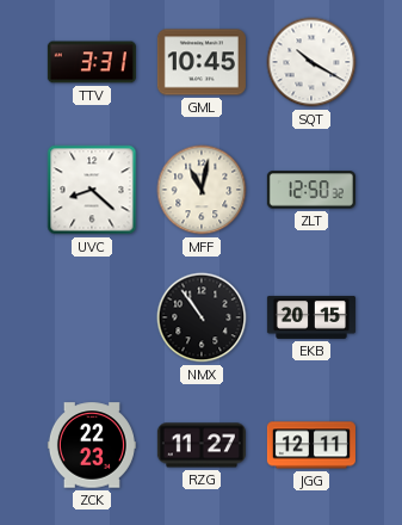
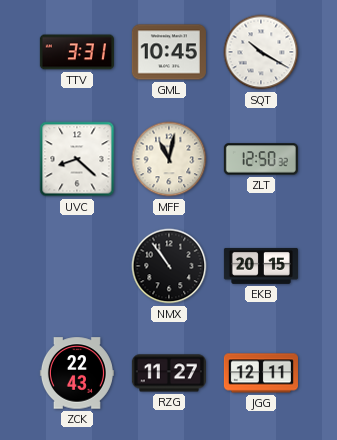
ZCK: 22:23 -> 22:43 (77, 373)
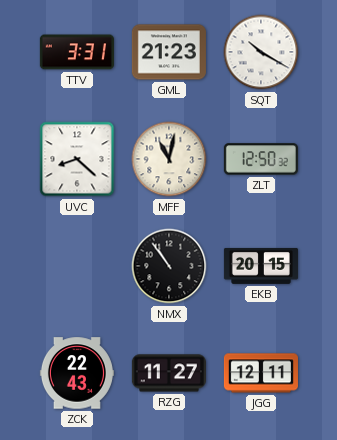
GML: 10:45 -> 21:23 (169, 52)
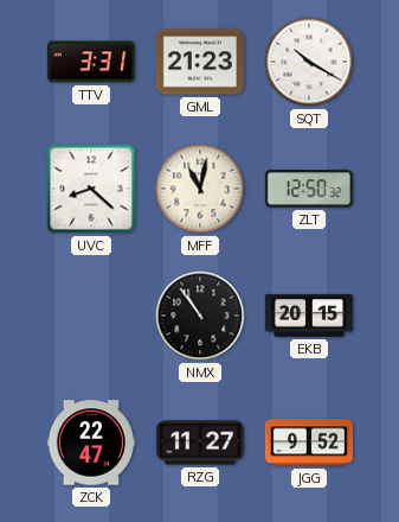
ZCK: 22:43 -> 22:47 (91, 443)
JGG: 12:11 -> 9:52 (309, 443)
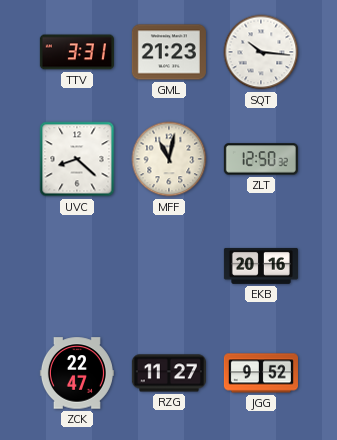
SQT: 10:20 -> 10:16 (261, 52)
NMX: 10:54 -> none (200, 316)
EKB: 20:15 -> 20:16 (261, 266)
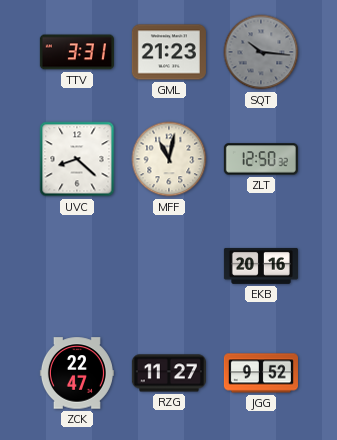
SQT dial: white -> grey (261, 52)
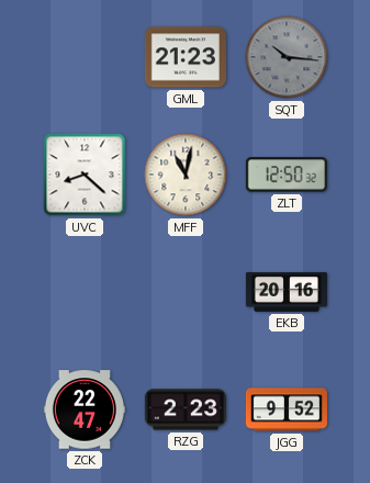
TTV: 3:31 -> none (77, 52)
RZG: 11:27 -> 2:23 (186, 409)
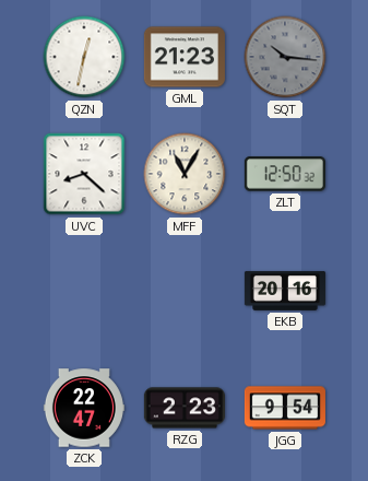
QZN: none -> 12:32 (84, 57)
MFF: 11:02 -> 11:05 (185, 174)
JGG: 9:52 -> 9:54 (285, 408)
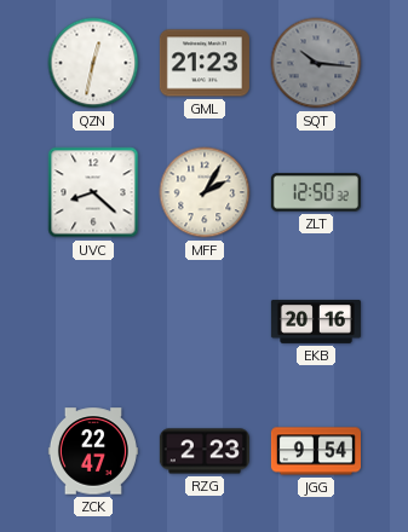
MFF: 11:05 -> 2:05 (205, 192)
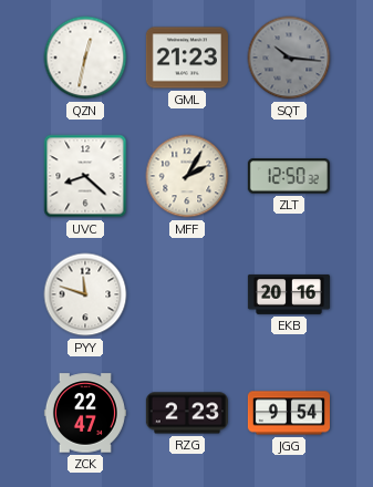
PYY: none -> 11:48 (85, 294)
